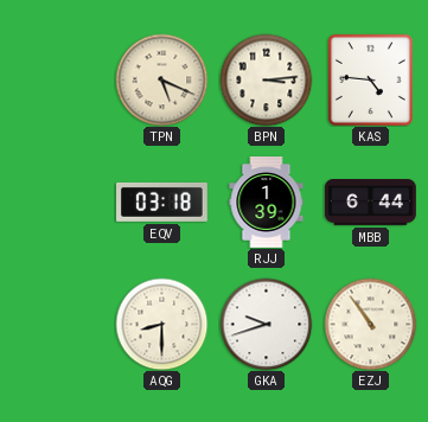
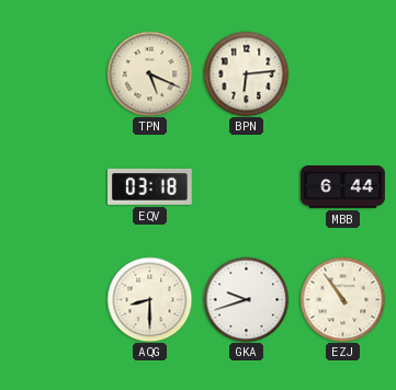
BPN: 3:14 -> 6:14 (246, 73)
KAS: 4:46 -> none (370, 79)
RJJ: 1:39 -> none (267, 203)
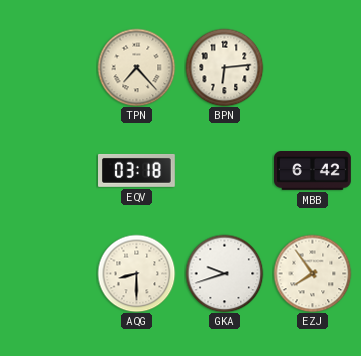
TPN: 5:19 -> 7:23 (136, 67)
MBB: 6:44 -> 6:42 (313, 171)
EZJ: 10:54 -> 7:54 (312, 273)
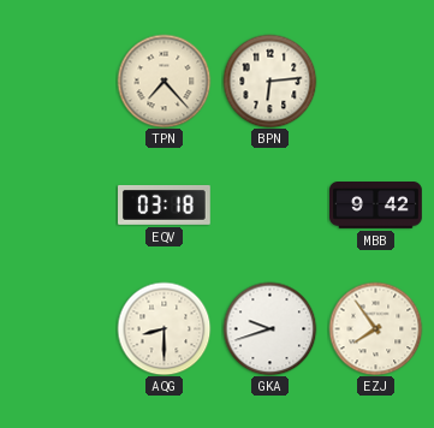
MBB: 6:42 -> 9:42 (376, 206)
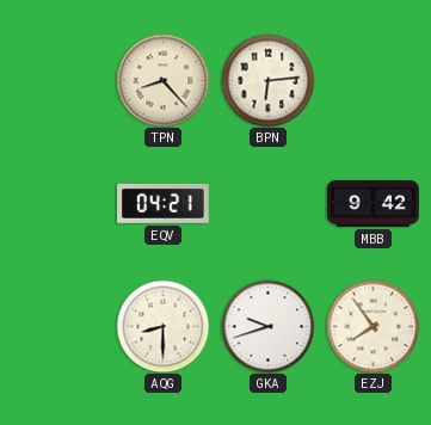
TPN: 7:23 -> 8:23 (162, 80)
EQV: 03:18 -> 04:21 (164, 203)
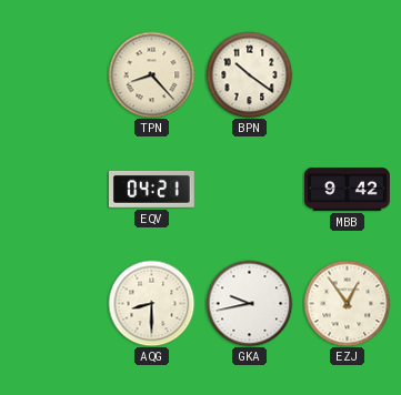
BPN: 6:14 -> 10:21 (249, 74)
GKA: 9:42 -> 9:43 (249, 303)
EZJ: 7:54 -> 12:54 (347, 303)
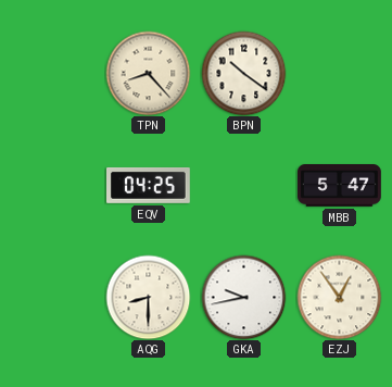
EQV: 04:21 -> 04:25 (149, 185)
MBB: 9:42 -> 5:47 (340, 186)
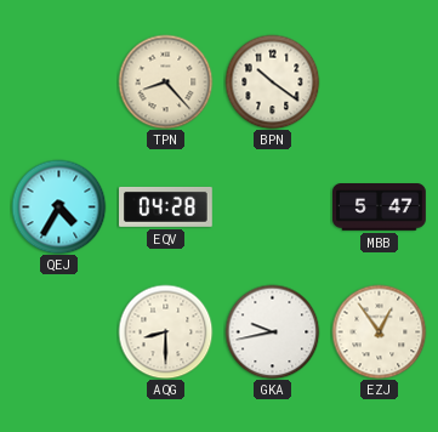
QEJ: none -> 4:35 (58, 206)
EQV: 04:25 -> 04:28 (166, 206)
